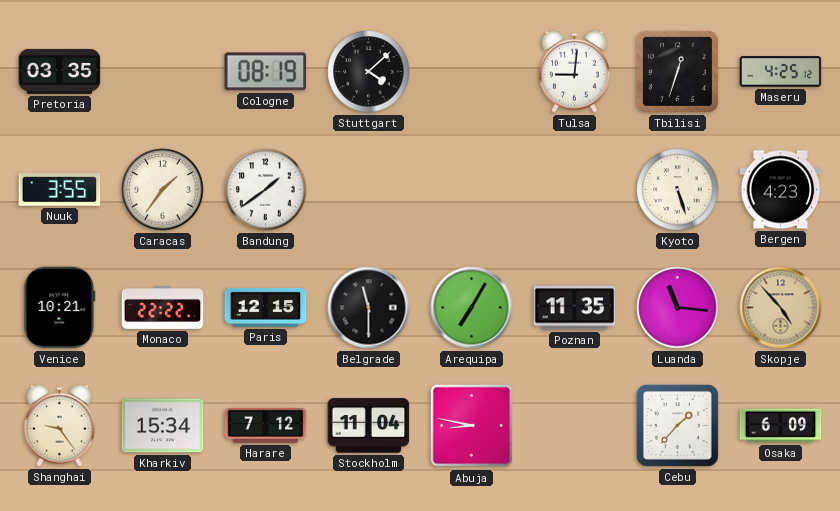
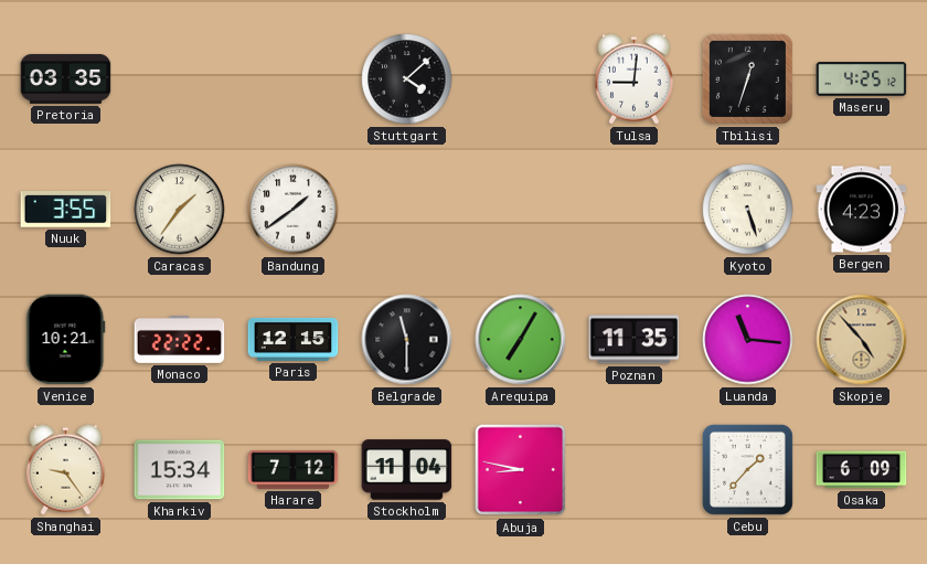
Cologne: 08:19 -> none (266, 72)
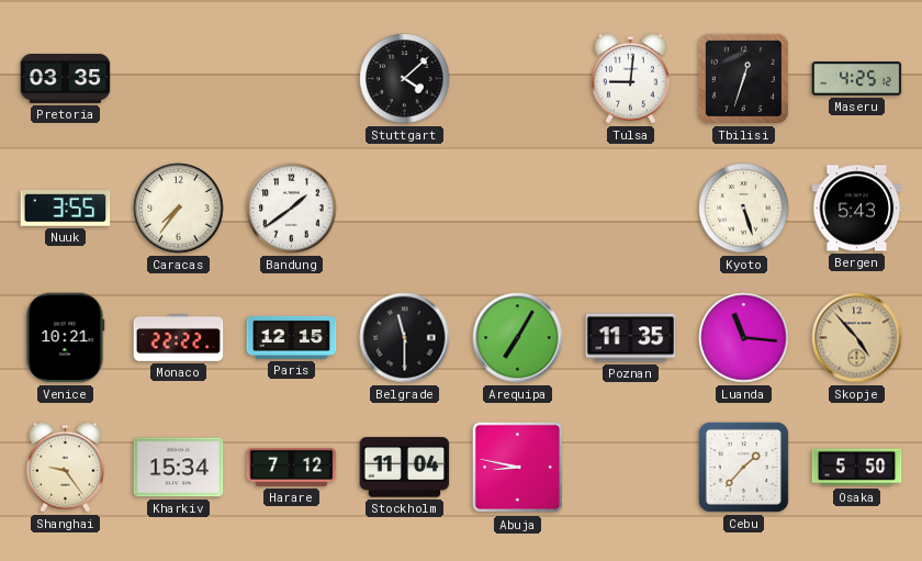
Caracas: 1:36 -> 7:36 (179, 209)
Bergen: 4:23 -> 5:43 (857, 209)
Osaka: 6:09 -> 5:50 (857, 468)
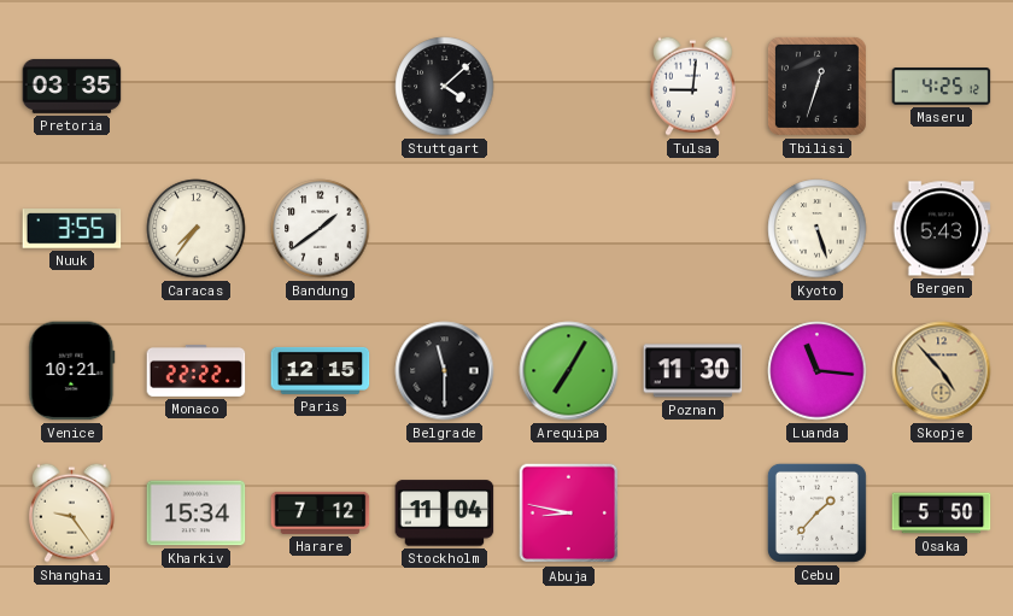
Poznan: 11:35 -> 11:30 (693, 371)
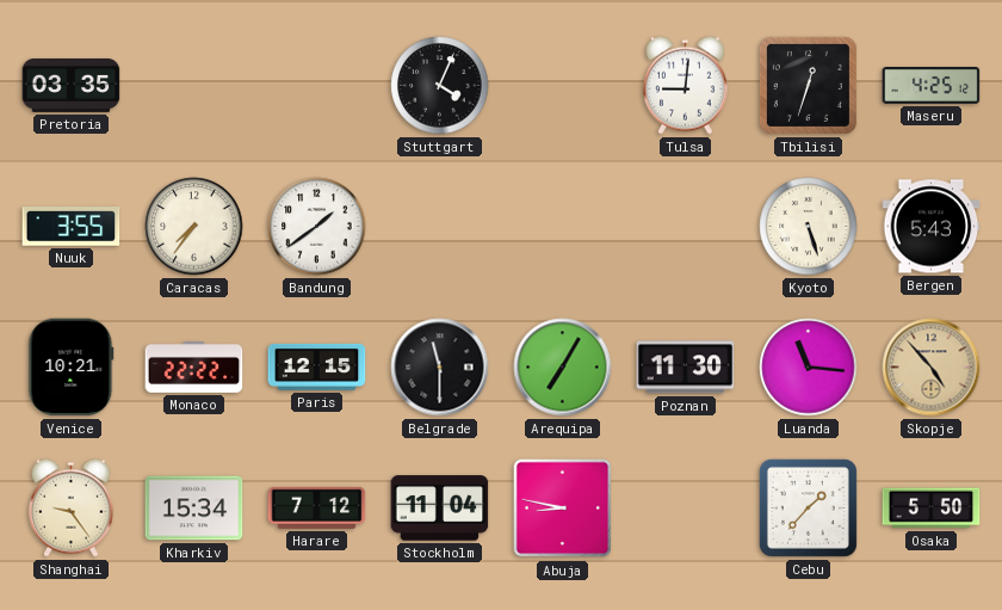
Stuttgart: 4:08 -> 4:04 (440, 86)
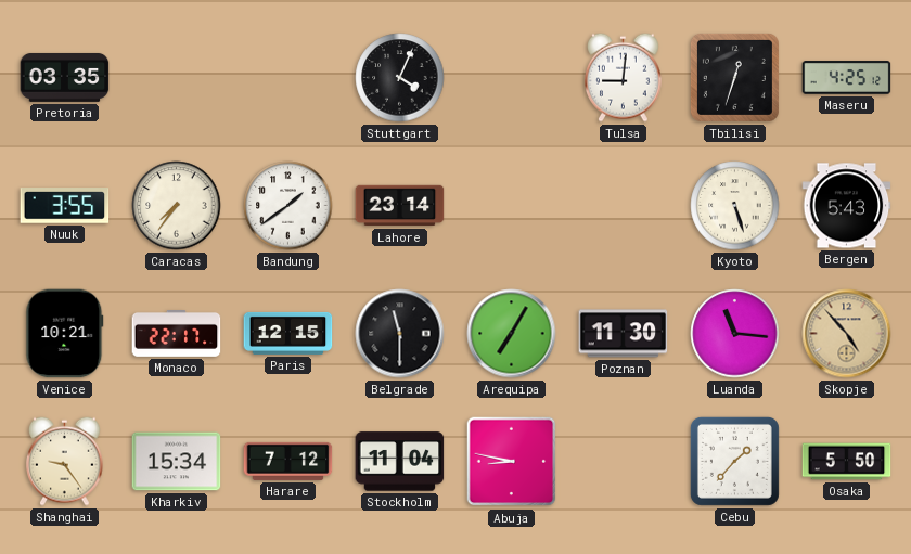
Lahore: none -> 23:14 (400, 206)
Monaco: 22:22 -> 22:17 (177, 334)
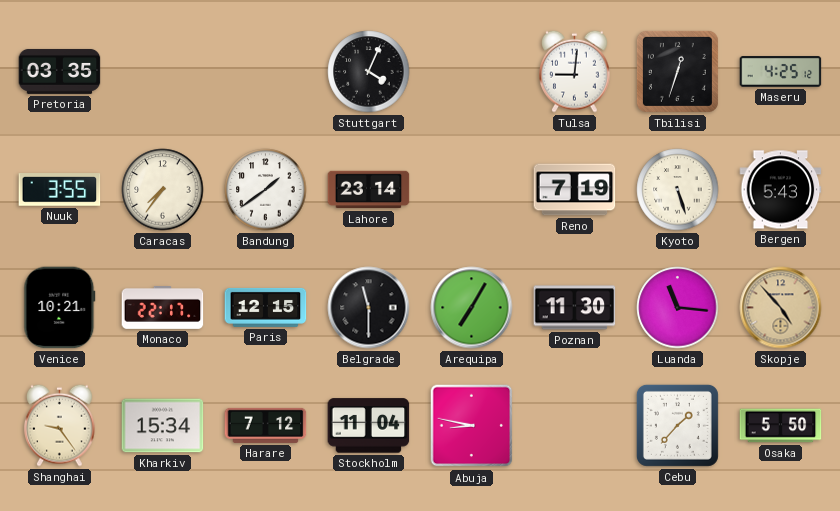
Reno: none -> 7:19 (575, 190)
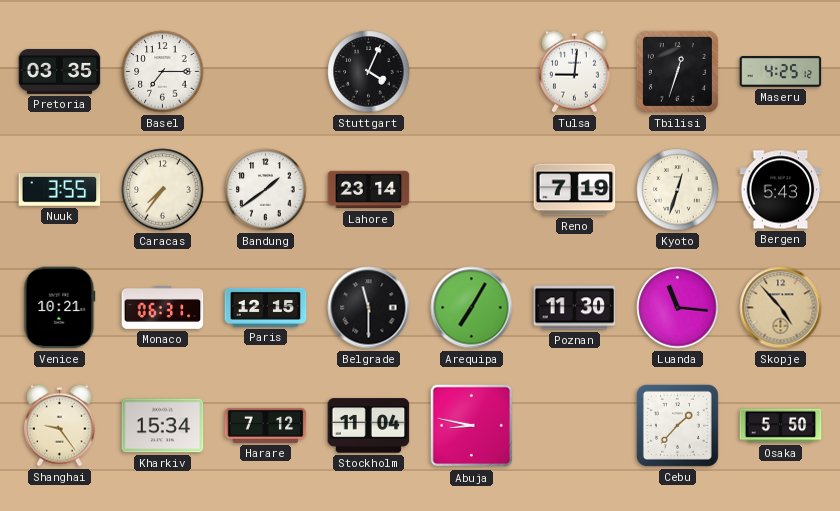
Basel: none -> 7:15 (163, 72)
Kyoto: 5:27 -> 12:33 (678, 190)
Monaco: 22:17 -> 06:31 (163, 308)
